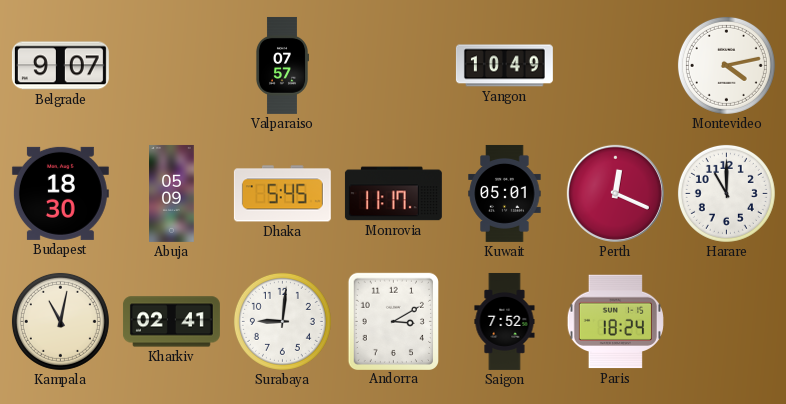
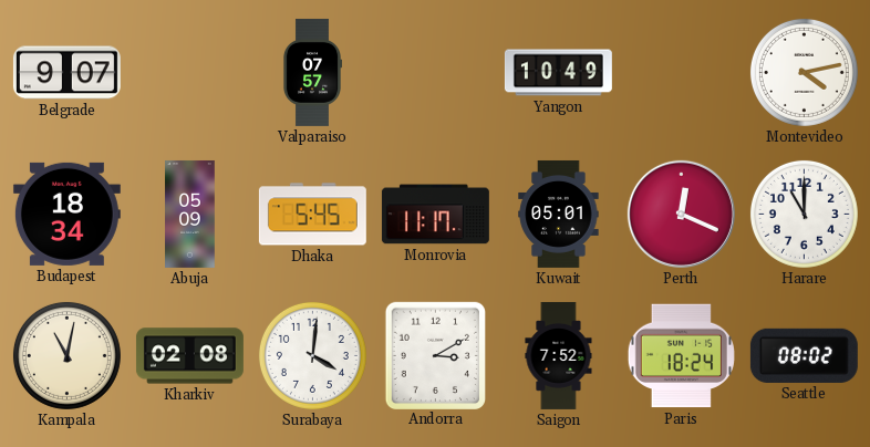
Budapest: 18:30 -> 18:34 (66, 214)
Kharkiv: 02:41 -> 02:08 (189, 356)
Surabaya: 9:01 -> 4:01 (312, 355)
Seattle: none -> 08:02 (804, 355)
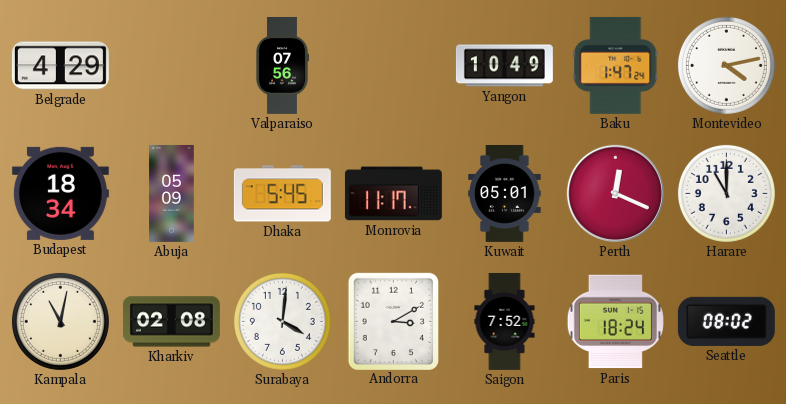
Belgrade: 9:07 -> 4:29 (60, 66)
Valparaiso: 07:57 -> 07:56 (281, 65)
Baku: none -> 1:47 (616, 65)
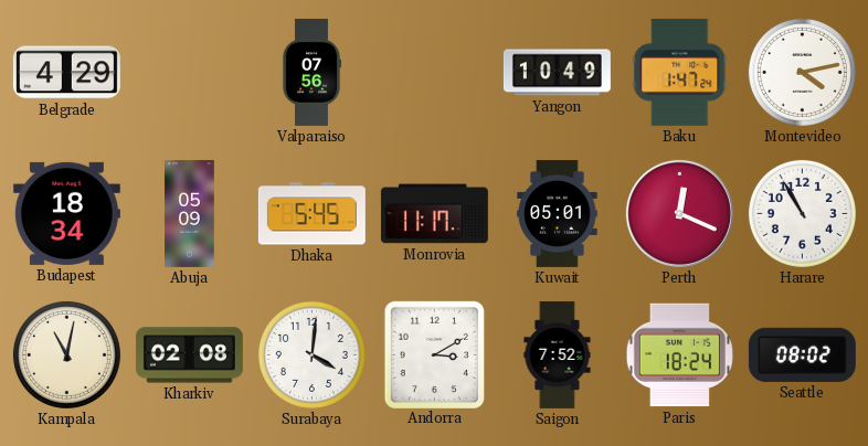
Harare: 11:00 -> 10:55 (802, 213)
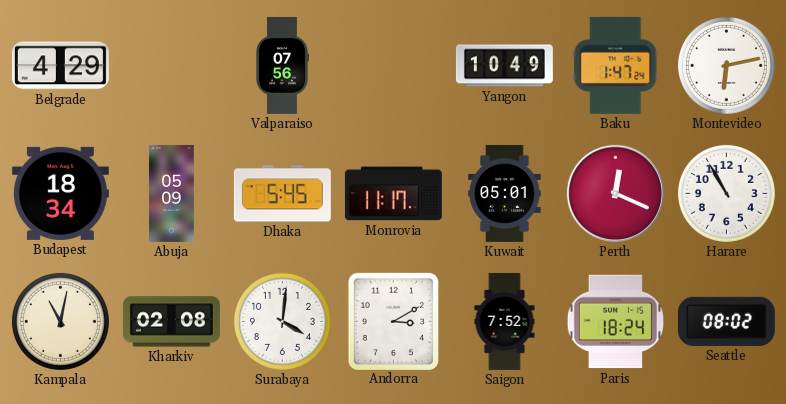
Montevideo: 4:13 -> 6:13 (726, 65)
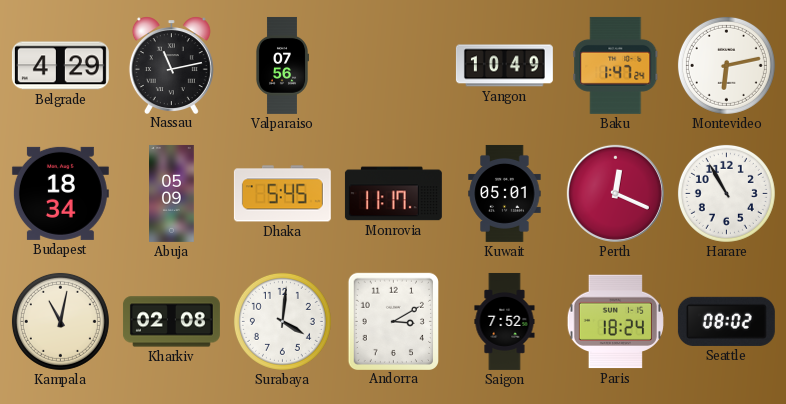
Nassau: none -> 11:13 (171, 65)
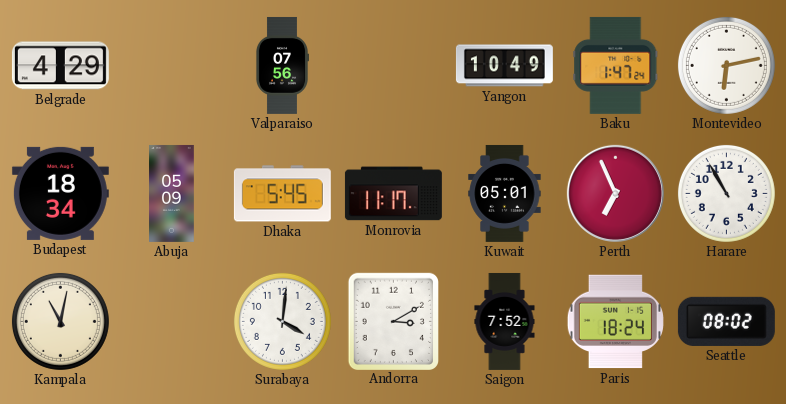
Nassau: 11:13 -> none (171, 65)
Perth: 12:19 -> 6:56 (615, 193)
Kharkiv: 02:08 -> none (171, 322)
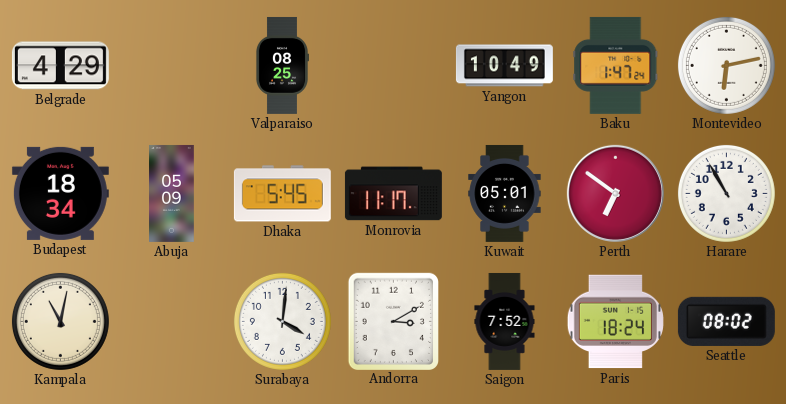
Valparaiso: 07:56 -> 08:25 (281, 65)
Perth: 6:56 -> 6:51 (615, 193)
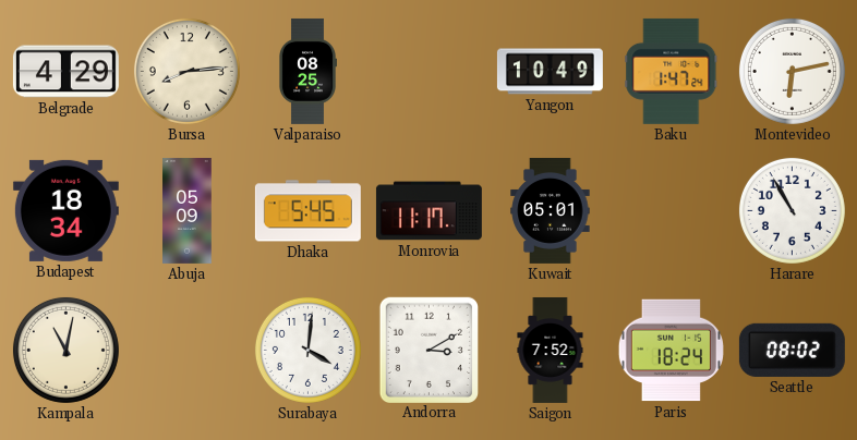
Bursa: none -> 8:14 (186, 71)
Perth: 6:51 -> none (615, 193)
